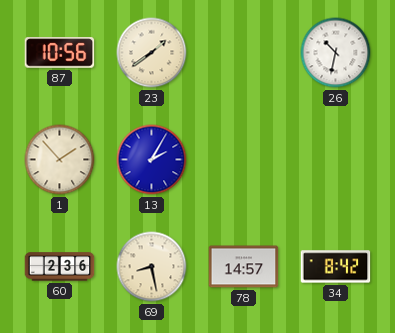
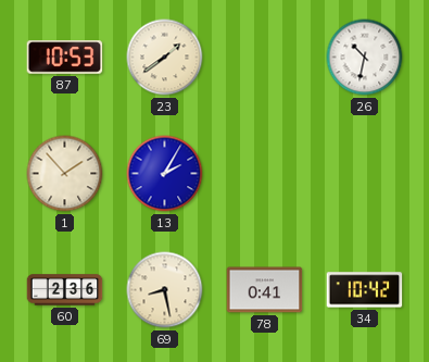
87: 10:56 -> 10:53 (65, 58)
78: 14:57 -> 0:41 (265, 290)
34: 8:42 -> 10:42 (365, 290)
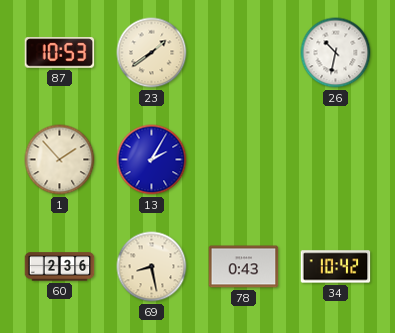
78: 0:41 -> 0:43 (244, 267)
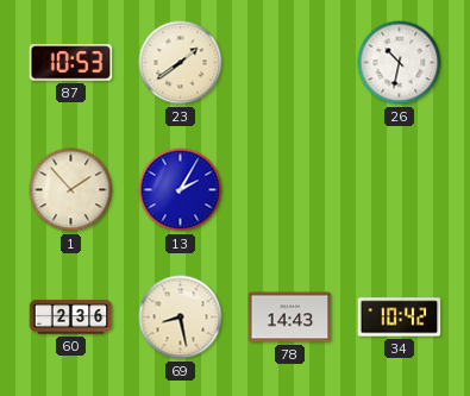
78: 0:43 -> 14:43 (290, 318)
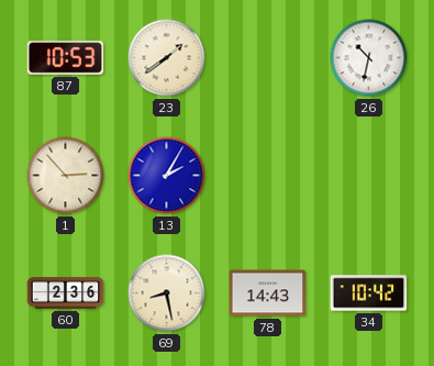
1: 1:53 -> 2:53 (66, 176)
